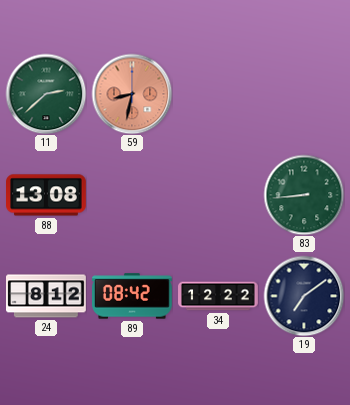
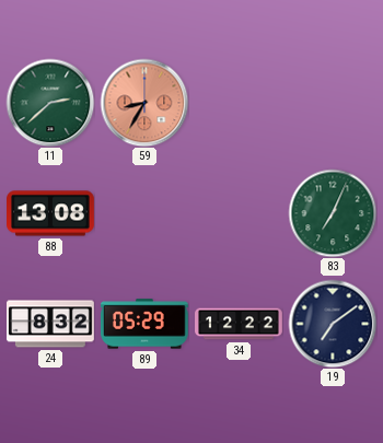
59: 8:32 -> 8:35 (144, 103)
83: 8:44 -> 7:04 (333, 213)
24: 8:12 -> 8:32 (51, 324)
89: 08:42 -> 05:29 (146, 324)
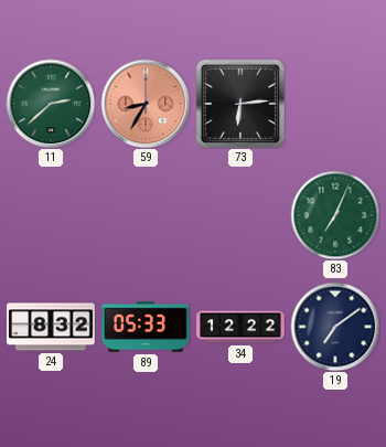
73: none -> 6:14 (240, 104)
88: 13:08 -> none (51, 213)
89: 05:29 -> 05:33 (147, 327)
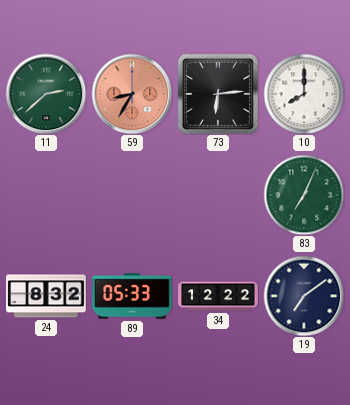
10: none -> 8:00 (304, 94)
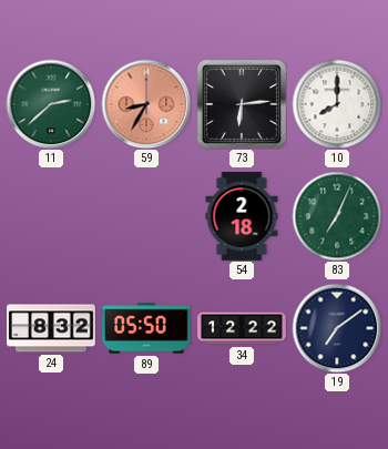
54: none -> 2:18 (242, 217)
89: 05:33 -> 05:50 (147, 328)
